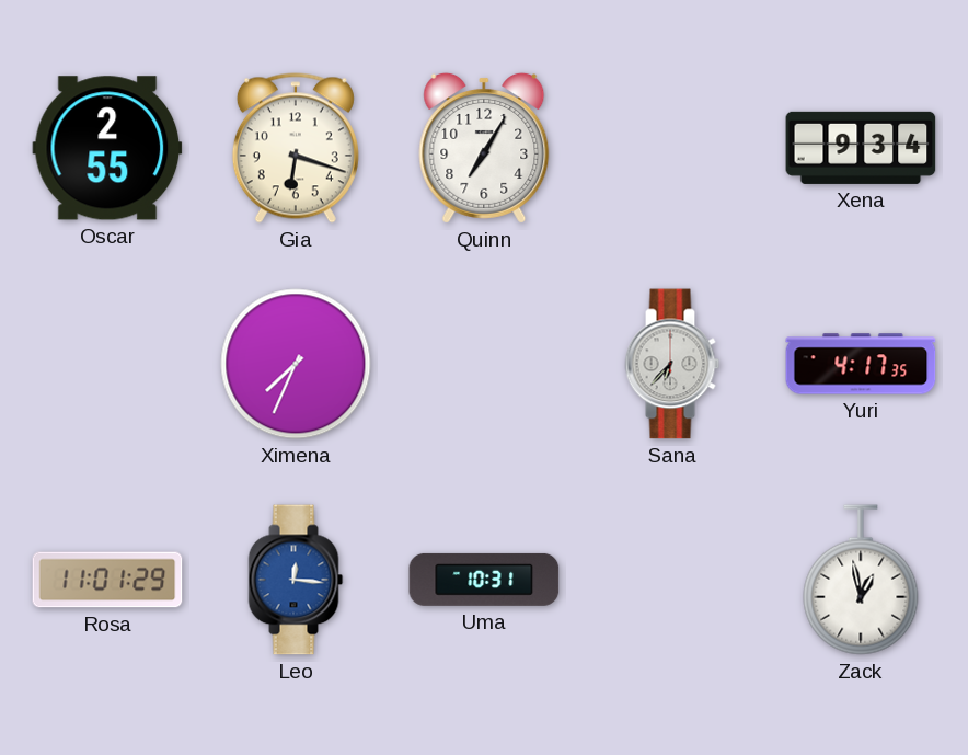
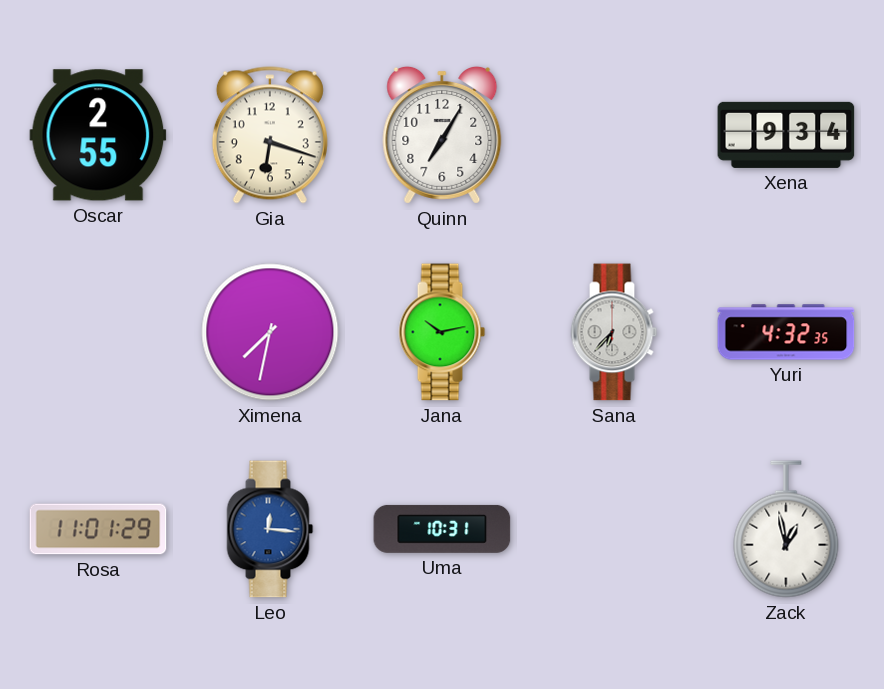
Ximena: 7:34 -> 7:32 (270, 332)
Jana: none -> 10:13 (442, 332)
Yuri: 4:17 -> 4:32 (786, 332)
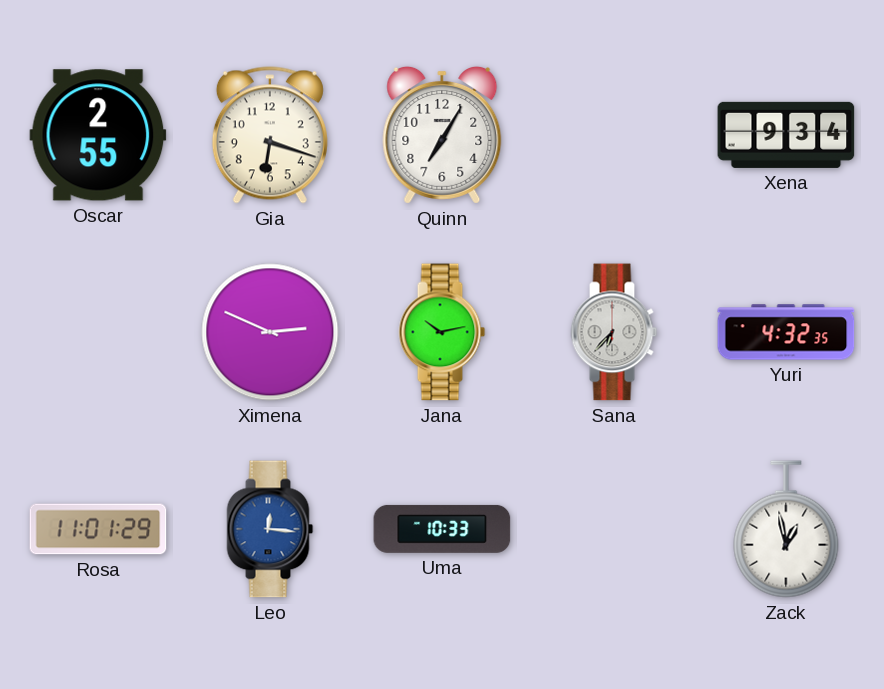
Ximena: 7:32 -> 2:49 (270, 332)
Uma: 10:31 -> 10:33 (442, 529)
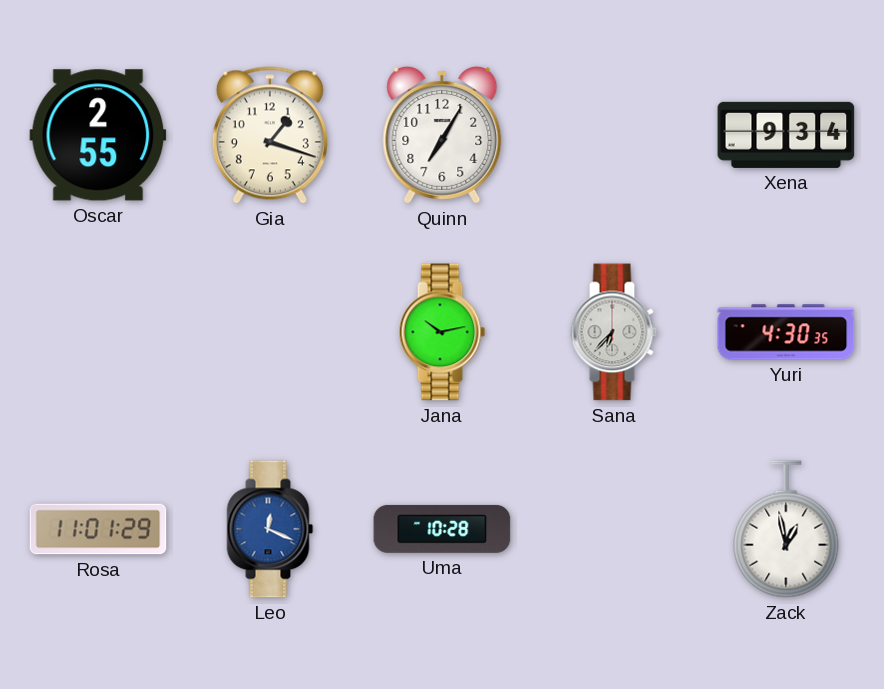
Gia: 6:18 -> 1:18 (270, 135)
Ximena: 2:49 -> none (270, 332)
Yuri: 4:32 -> 4:30 (786, 332)
Leo: 12:16 -> 12:19 (270, 529)
Uma: 10:33 -> 10:28 (442, 529)
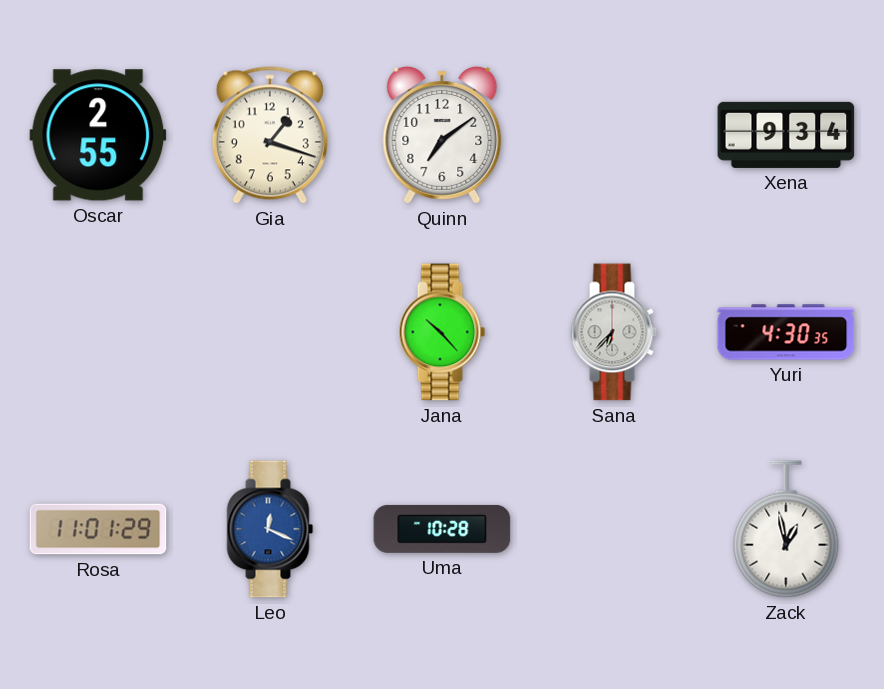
Quinn: 7:05 -> 7:09 (442, 135)
Jana: 10:13 -> 10:23 (442, 332)
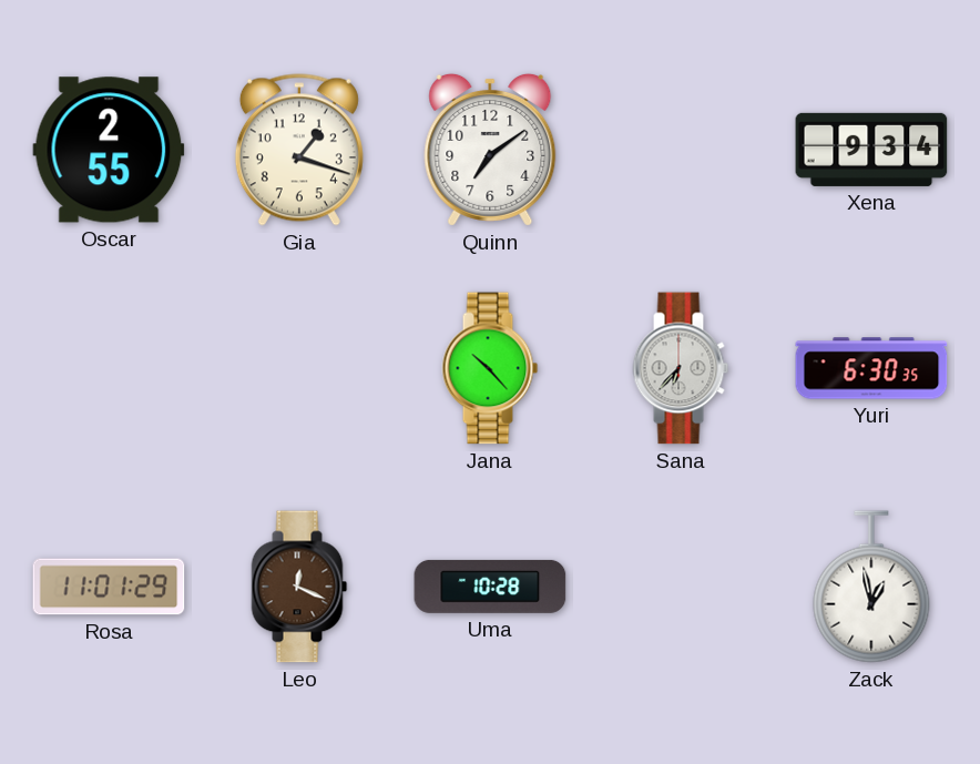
Yuri: 4:30 -> 6:30 (871, 368)
Leo dial: blue -> brown (299, 587)
